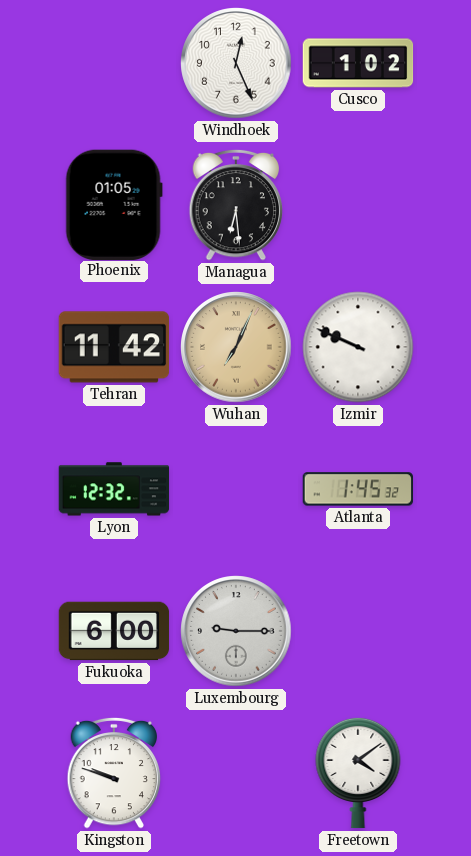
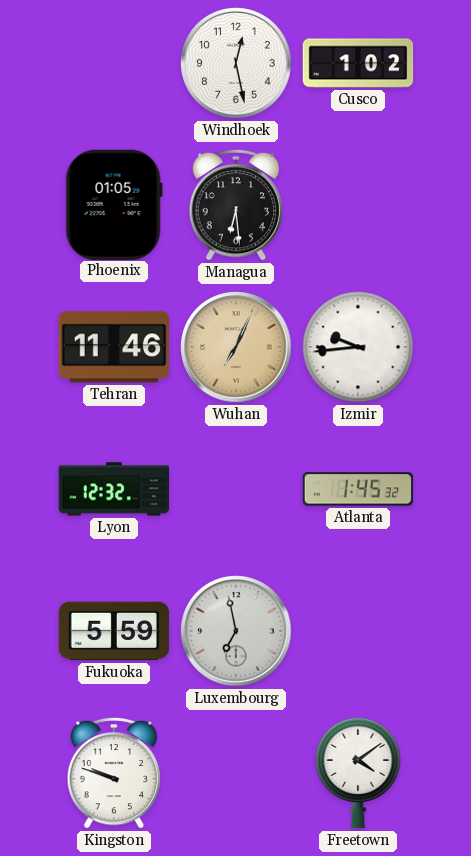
Windhoek: 12:26 -> 12:28 (236, 63)
Tehran: 11:42 -> 11:46 (114, 347)
Izmir: 9:49 -> 9:44 (358, 347)
Fukuoka: 6:00 -> 5:59 (114, 631)
Luxembourg: 9:15 -> 6:58 (236, 631)
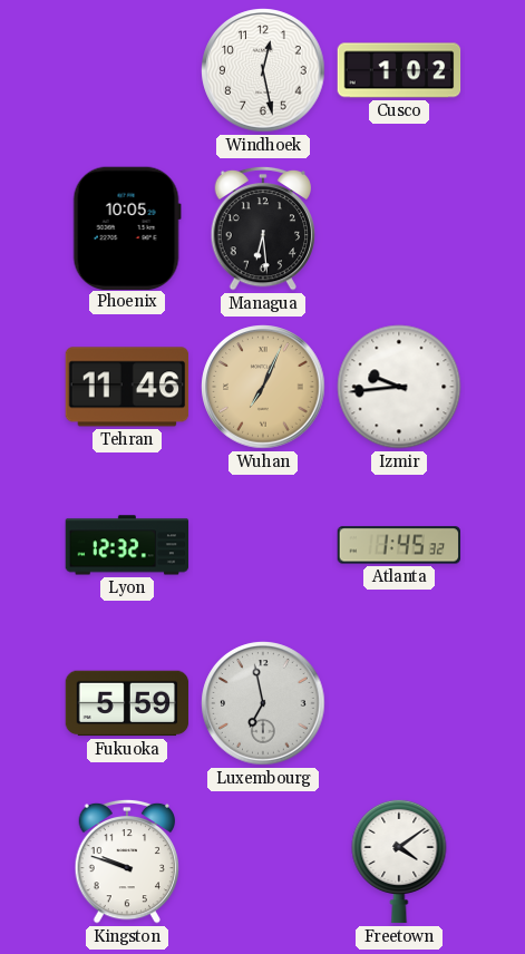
Phoenix: 01:05 -> 10:05 (127, 227)
